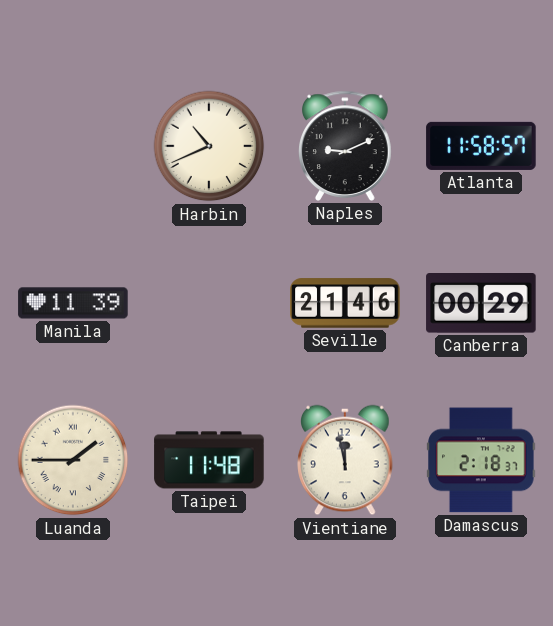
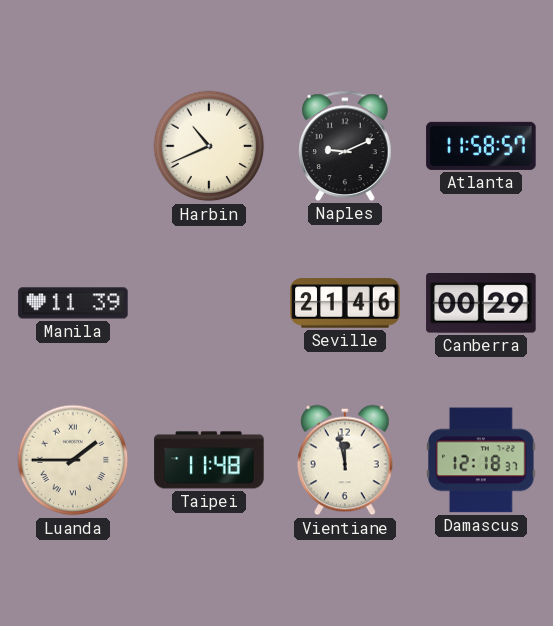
Damascus: 2:18 -> 12:18 (481, 460)
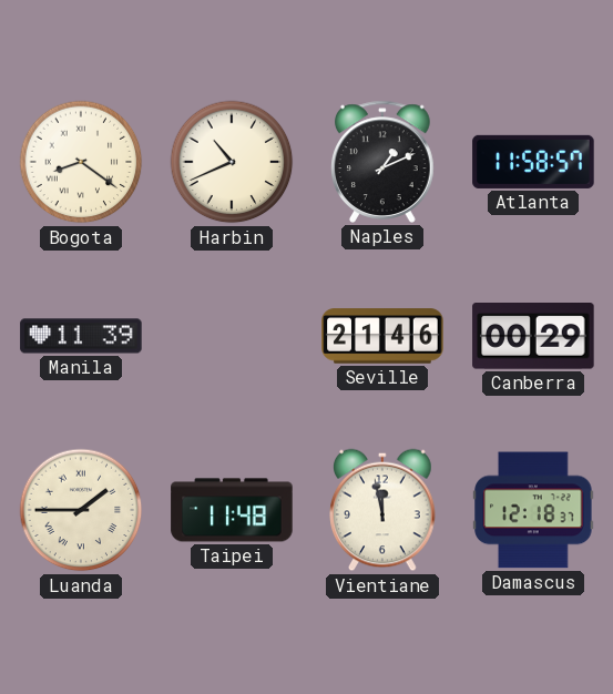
Bogota: none -> 8:21 (81, 162)
Naples: 9:11 -> 1:11 (384, 162)
